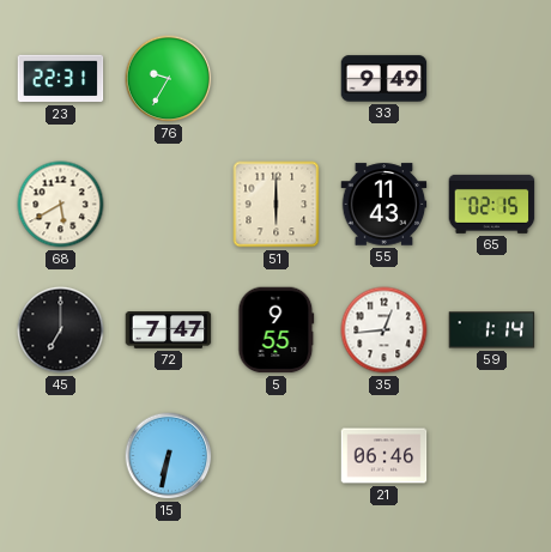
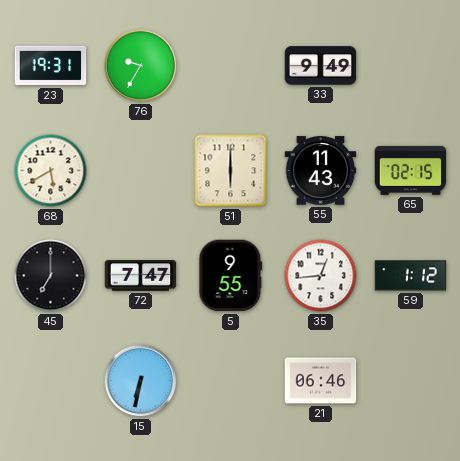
23: 22:31 -> 19:31 (51, 66)
59: 1:14 -> 1:12 (411, 276)
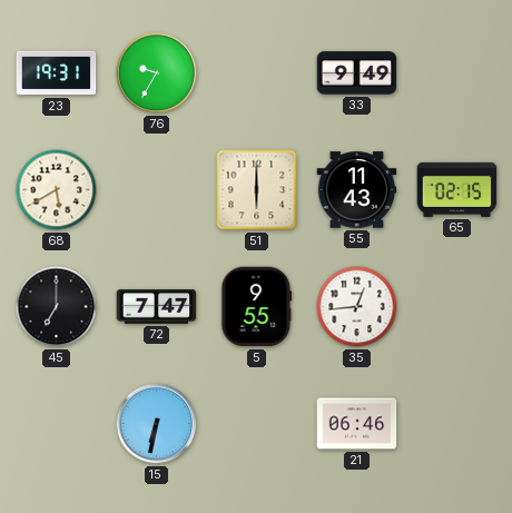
59: 1:12 -> none (411, 276)
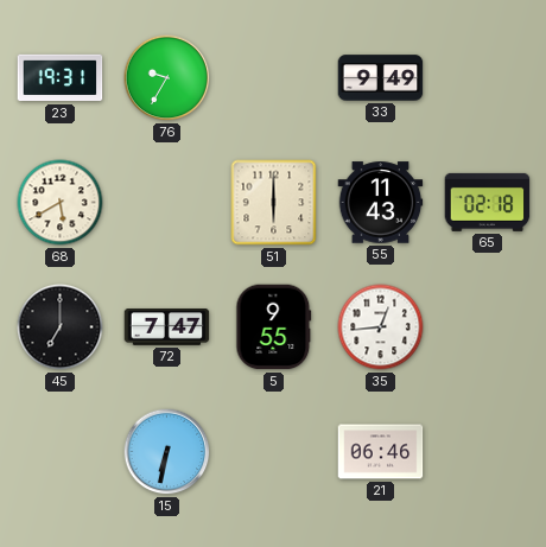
65: 02:15 -> 02:18 (488, 202)
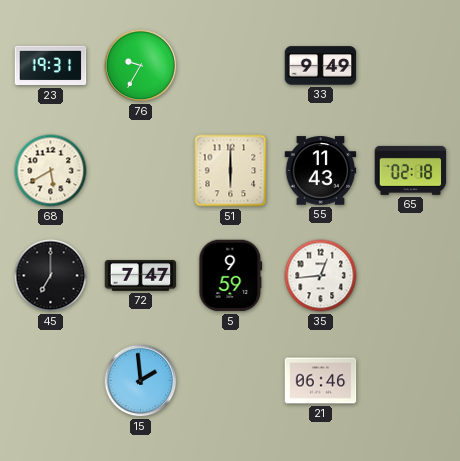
5: 9:55 -> 9:59 (231, 276)
15: 6:32 -> 1:59 (141, 381)
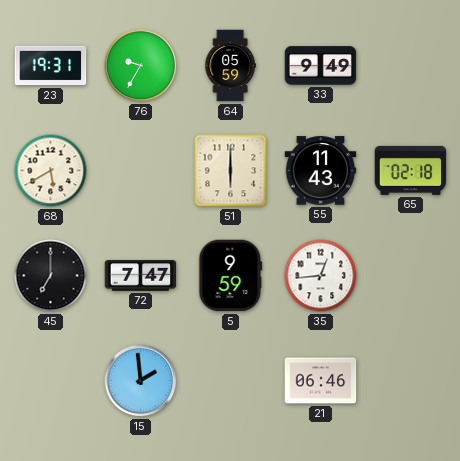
64: none -> 05:59 (230, 66)
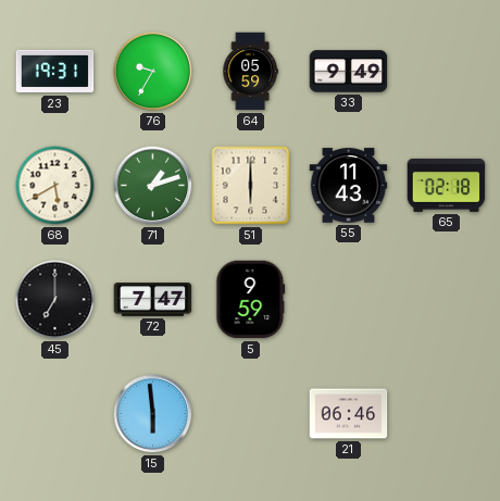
71: none -> 1:12 (153, 186)
35: 12:44 -> none (321, 276)
15: 1:59 -> 5:59 (153, 414)
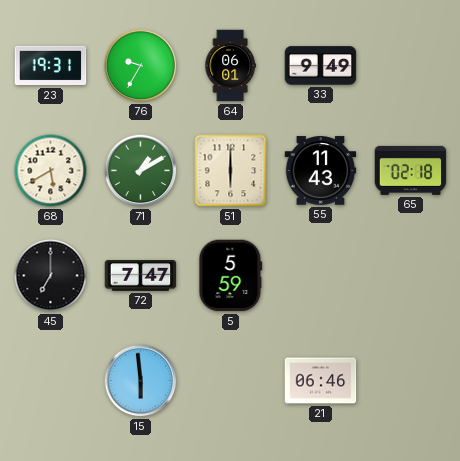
64: 05:59 -> 06:01 (230, 66)
71: 1:12 -> 1:10 (141, 171)
5: 9:59 -> 5:59 (231, 276)
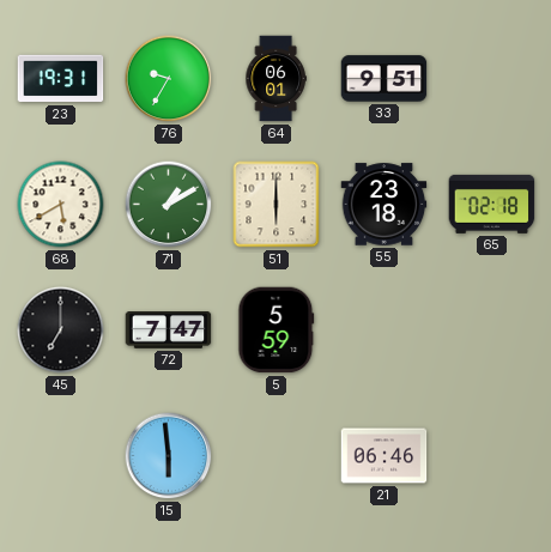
33: 9:49 -> 9:51 (385, 79)
55: 11:43 -> 23:18 (385, 205)
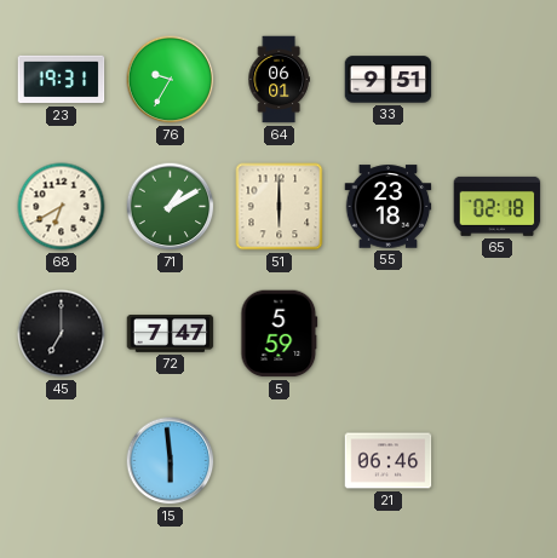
68: 5:40 -> 6:40 (62, 207)
